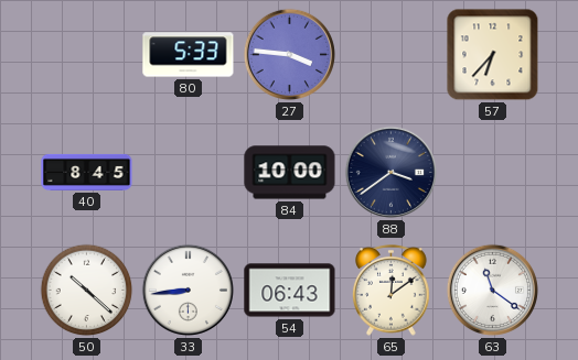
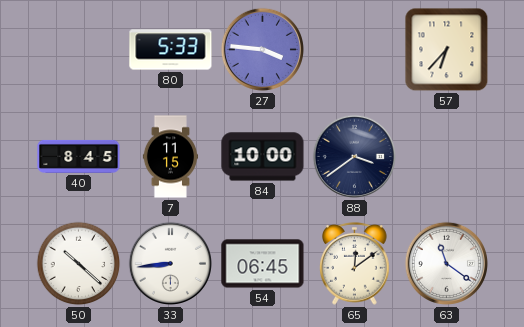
7: none -> 11:15 (171, 157)
54: 06:43 -> 06:45 (263, 264)
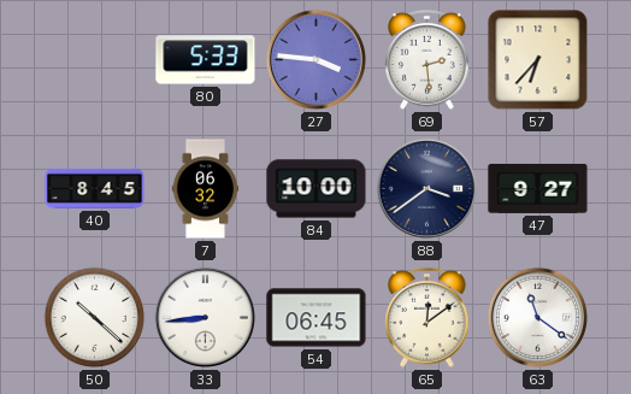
69: none -> 2:29 (427, 60)
7: 11:15 -> 06:32 (206, 189)
47: none -> 9:27 (538, 188)
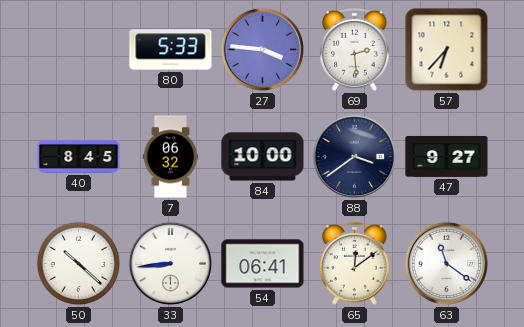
54: 06:45 -> 06:41 (263, 264)
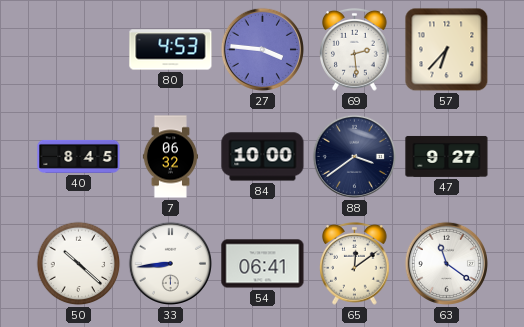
80: 5:33 -> 4:53 (171, 50)
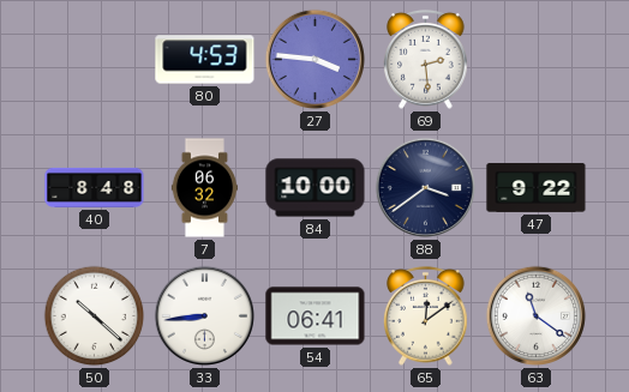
57: 6:37 -> none (447, 50)
40: 8:45 -> 8:48 (95, 187)
47: 9:27 -> 9:22 (537, 187)
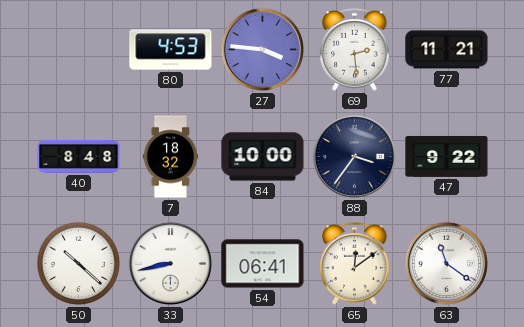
77: none -> 11:21 (447, 50)
7: 06:32 -> 18:32 (171, 157)
88: 3:39 -> 3:36 (354, 156)
33: 8:44 -> 8:43 (170, 263)
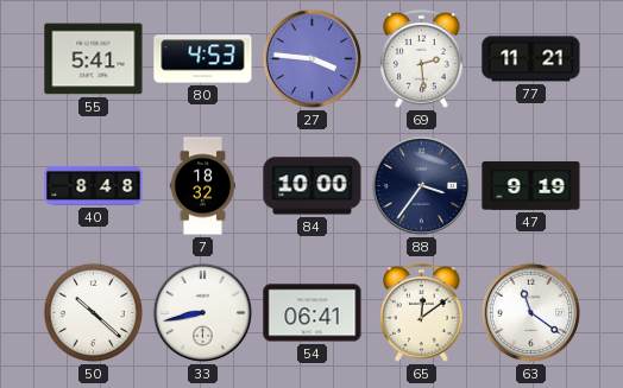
55: none -> 5:41 (94, 59)
47: 9:22 -> 9:19 (531, 185)
